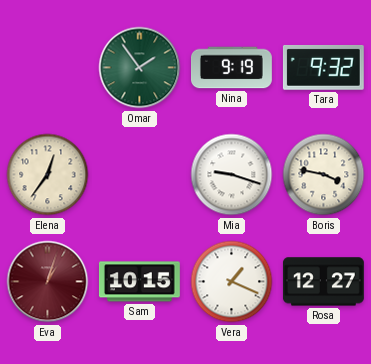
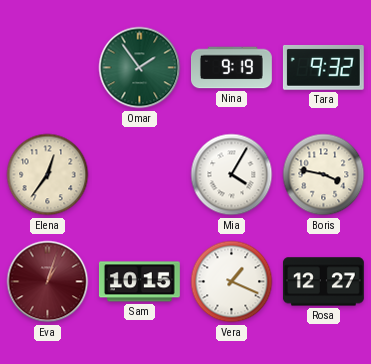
Mia: 9:18 -> 4:05 (232, 175)
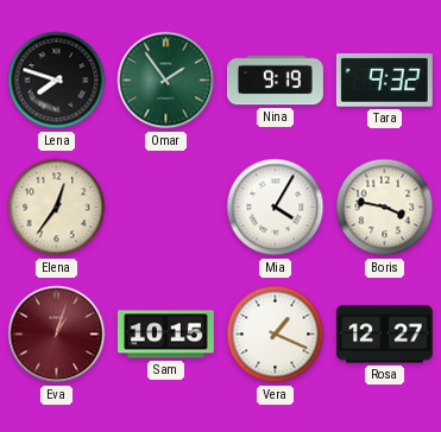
Lena: none -> 7:48 (57, 81)
